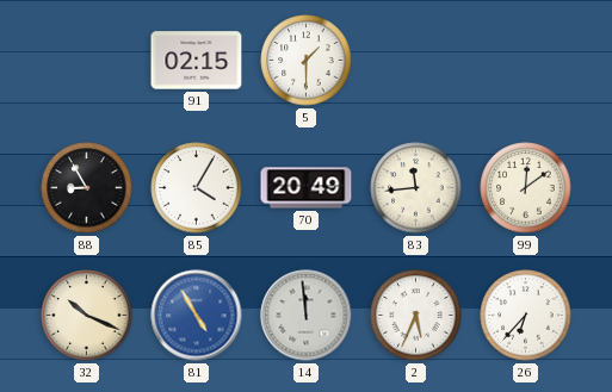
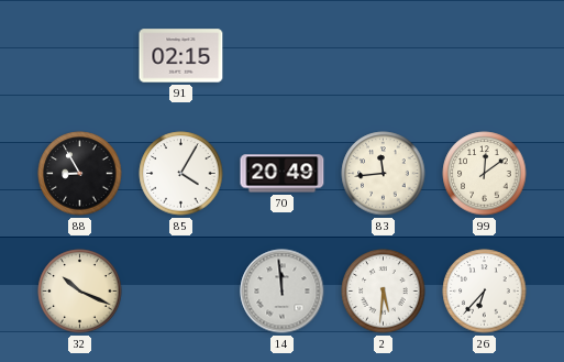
5: 1:30 -> none (307, 61)
81: 4:55 -> none (197, 316)
2: 5:34 -> 5:31 (384, 292)
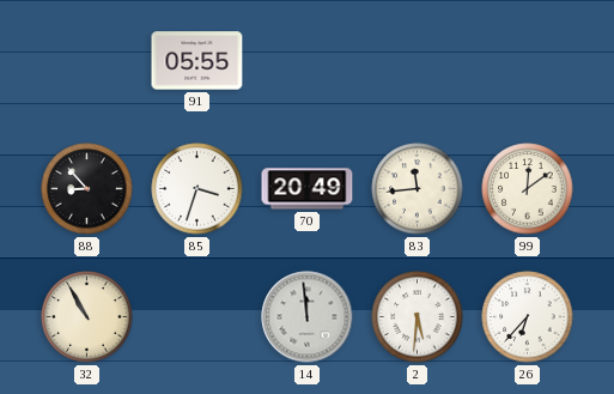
91: 02:15 -> 05:55 (197, 61)
88: 8:55 -> 8:53 (87, 189)
85: 4:05 -> 3:33 (197, 189)
32: 10:19 -> 10:55 (87, 317)
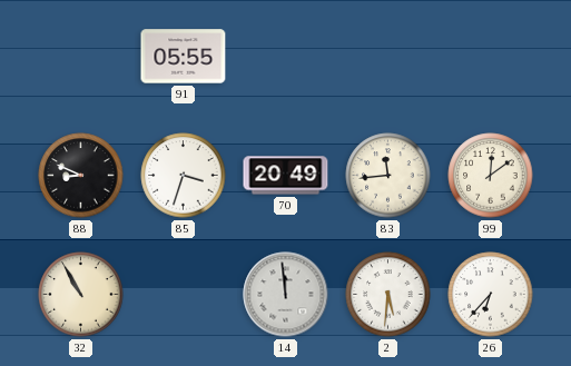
88: 8:53 -> 8:49 (81, 176)
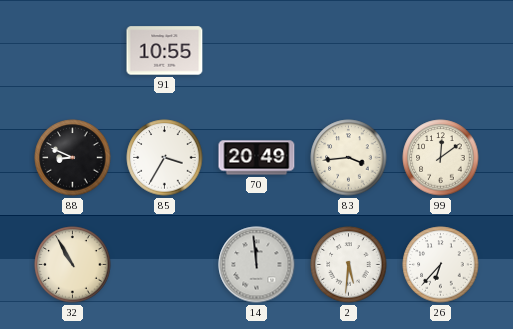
91: 05:55 -> 10:55 (165, 51)
85: 3:33 -> 3:35 (165, 158)
83: 11:44 -> 3:44 (349, 158)
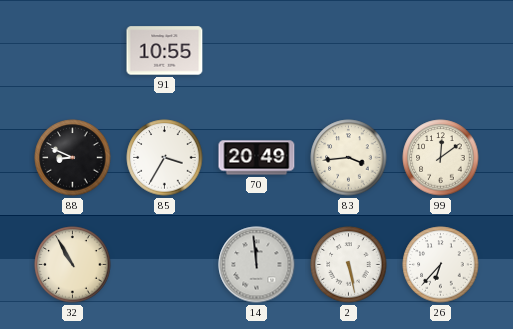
2: 5:31 -> 5:28 (349, 265)
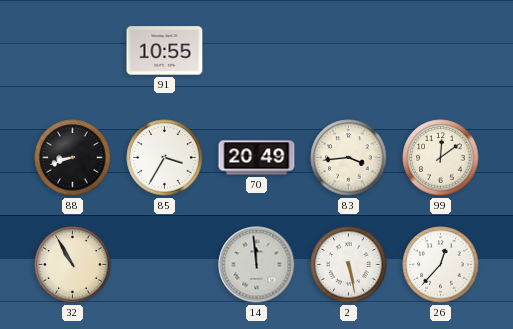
88: 8:49 -> 8:42 (73, 158)
26: 6:37 -> 12:37 (441, 265)
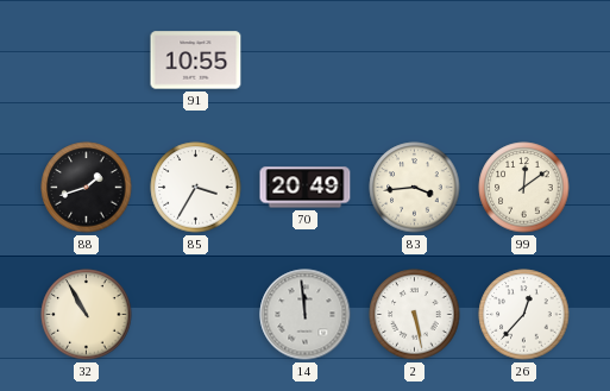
88: 8:42 -> 1:42 (87, 188)
